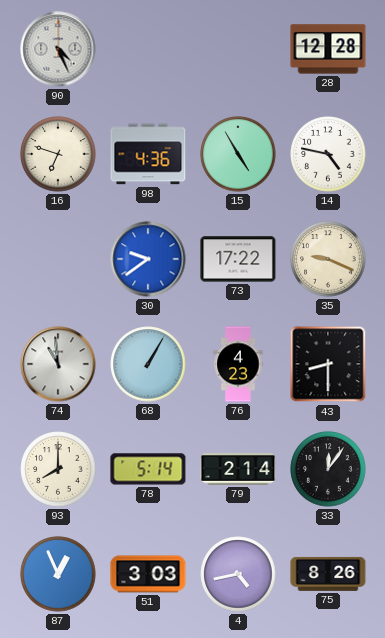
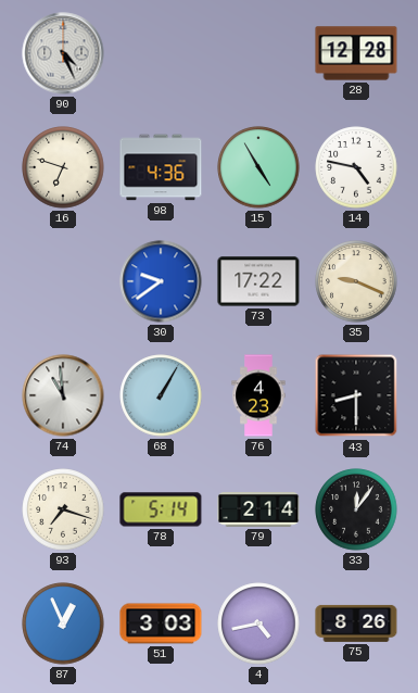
93: 8:00 -> 7:18 (63, 509)
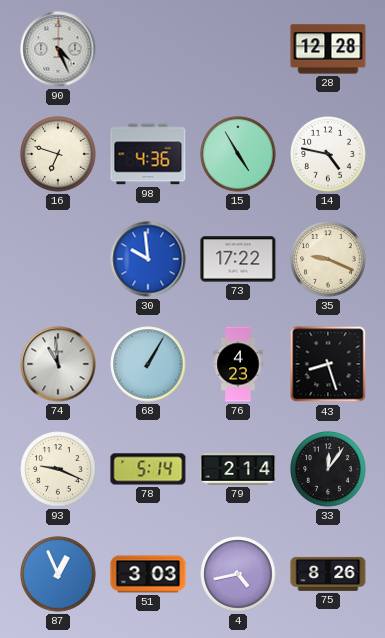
30: 9:39 -> 9:59 (148, 259)
43: 8:30 -> 8:27 (328, 364)
93: 7:18 -> 9:19 (58, 469)
